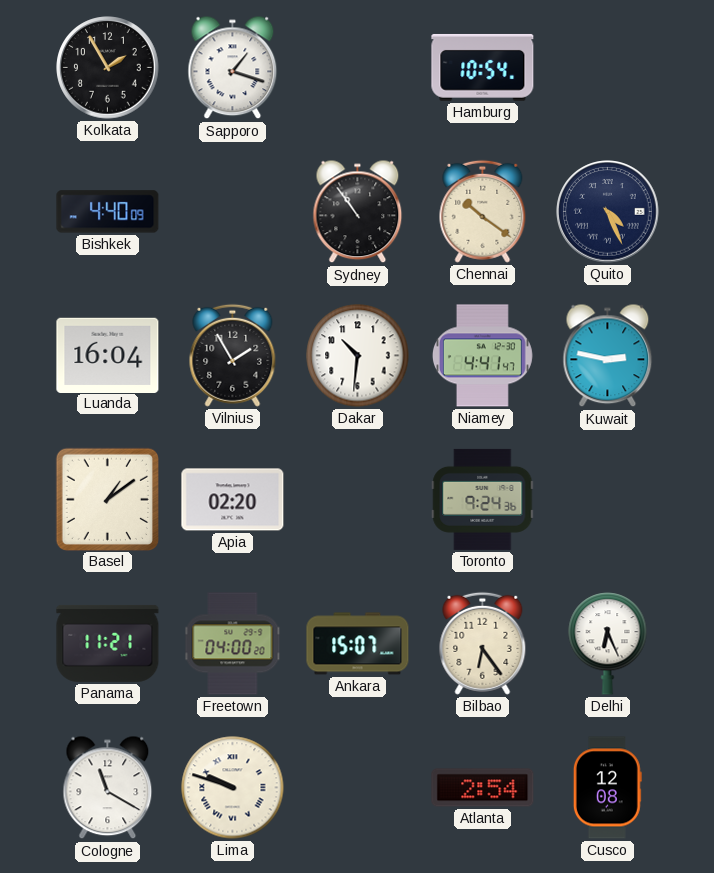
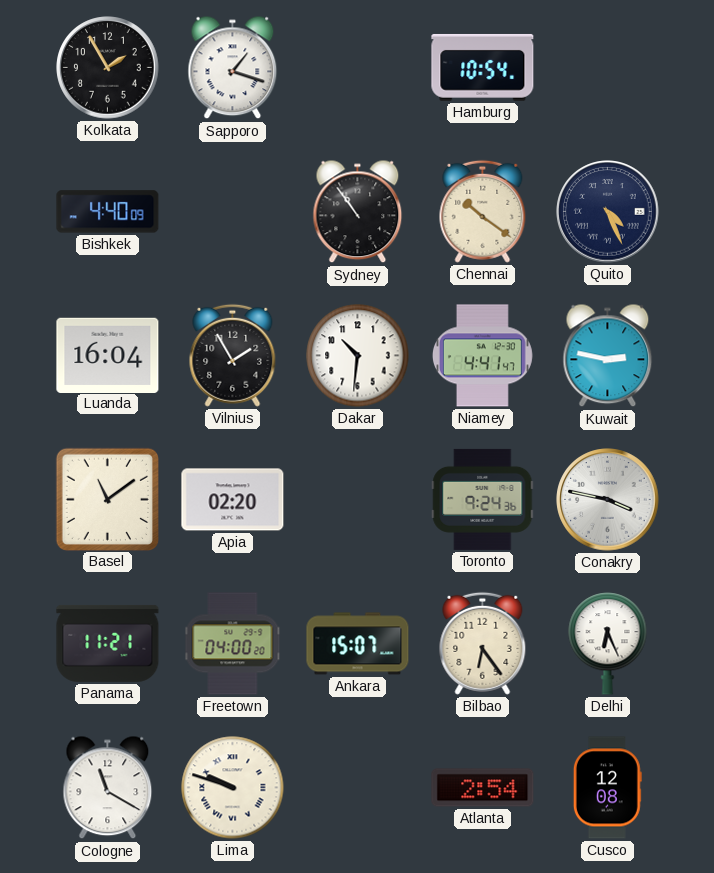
Basel: 1:09 -> 11:09 (107, 499)
Conakry: none -> 3:47 (608, 500)
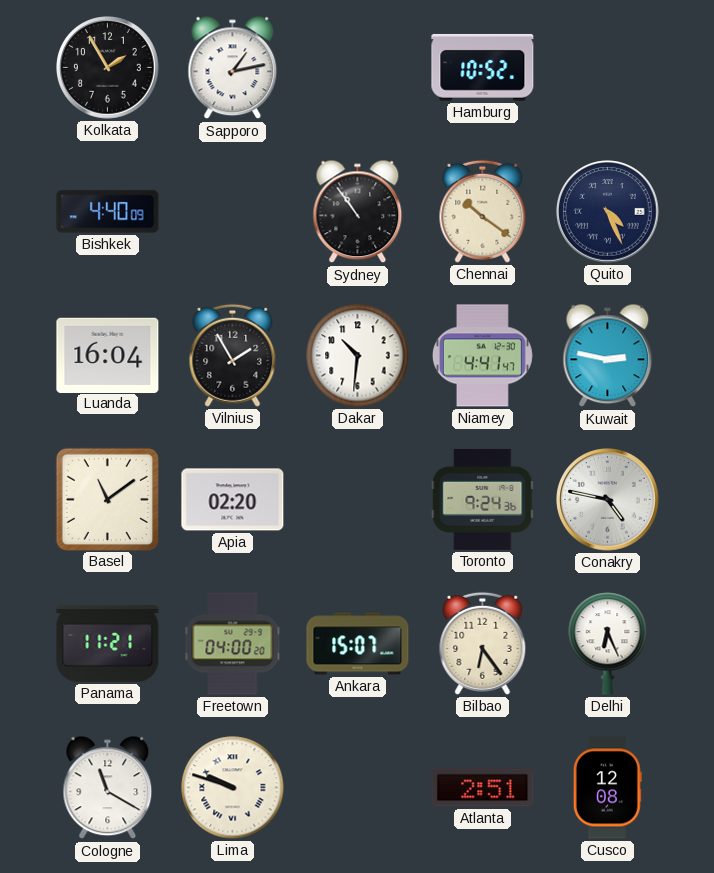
Sapporo: 1:18 -> 1:13 (233, 68)
Hamburg: 10:54 -> 10:52 (483, 67)
Conakry: 3:47 -> 4:47 (608, 500)
Atlanta: 2:54 -> 2:51 (483, 788)
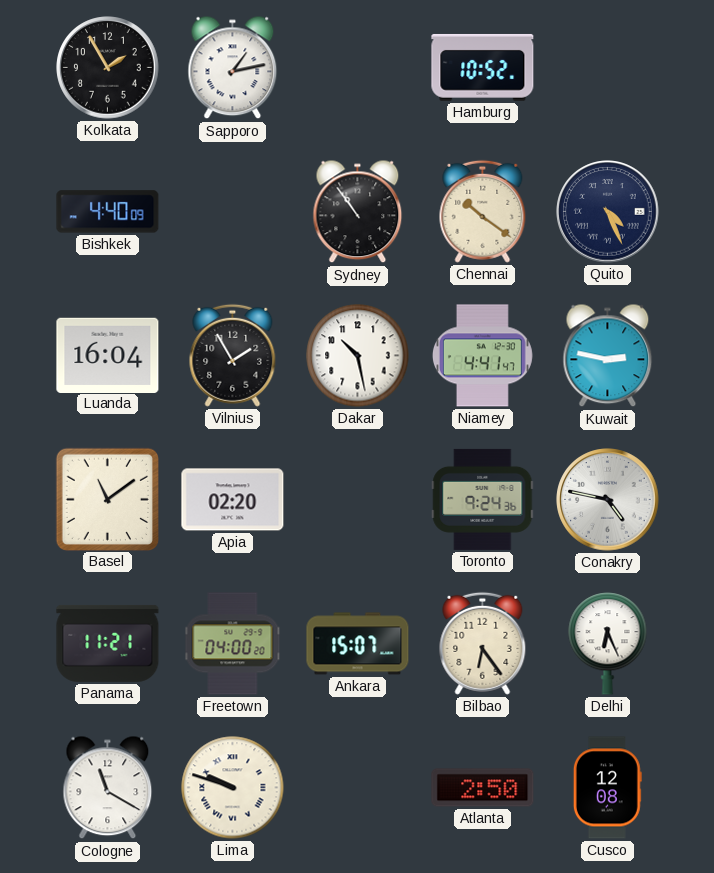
Dakar: 10:31 -> 10:28 (358, 356)
Atlanta: 2:51 -> 2:50 (483, 788)
